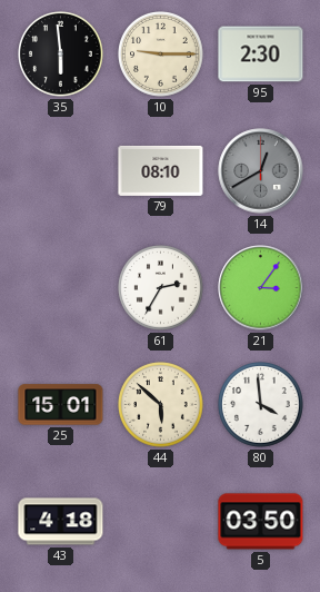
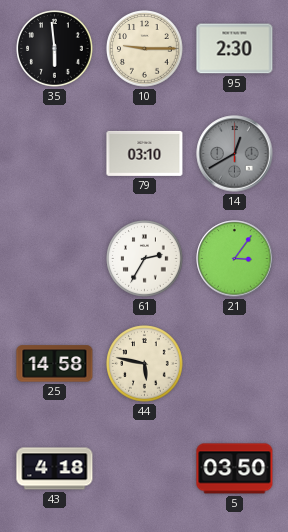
79: 08:10 -> 03:10 (145, 153)
25: 15:01 -> 14:58 (55, 364)
44: 5:52 -> 5:47 (145, 364)
80: 3:59 -> none (261, 405)
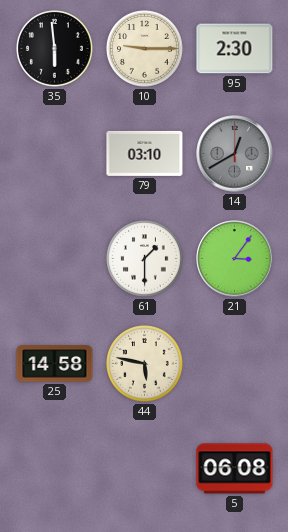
61: 2:35 -> 1:30 (145, 259)
43: 4:18 -> none (55, 469)
5: 03:50 -> 06:08 (235, 469)
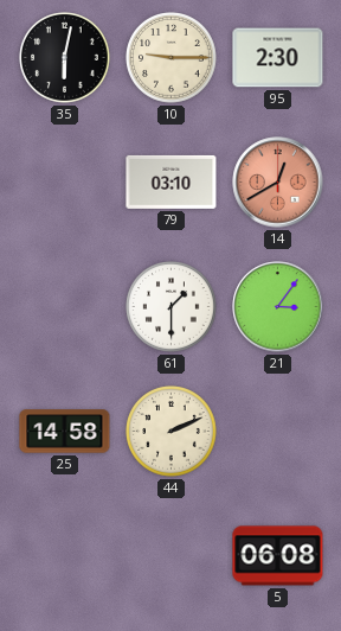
35: 5:59 -> 6:02 (65, 58)
14 dial: grey -> salmon (278, 183)
44: 5:47 -> 2:11 (172, 432)
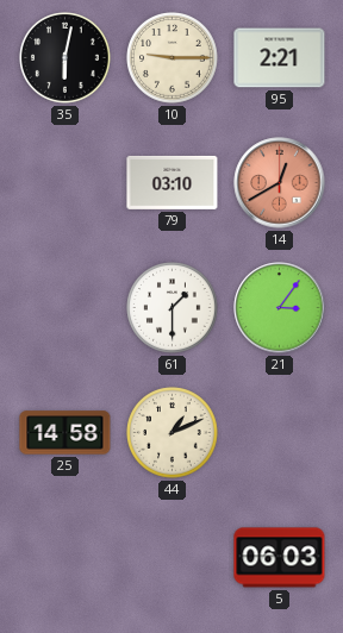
95: 2:30 -> 2:21 (280, 58)
44: 2:11 -> 1:11 (173, 433)
5: 06:08 -> 06:03 (280, 558)
